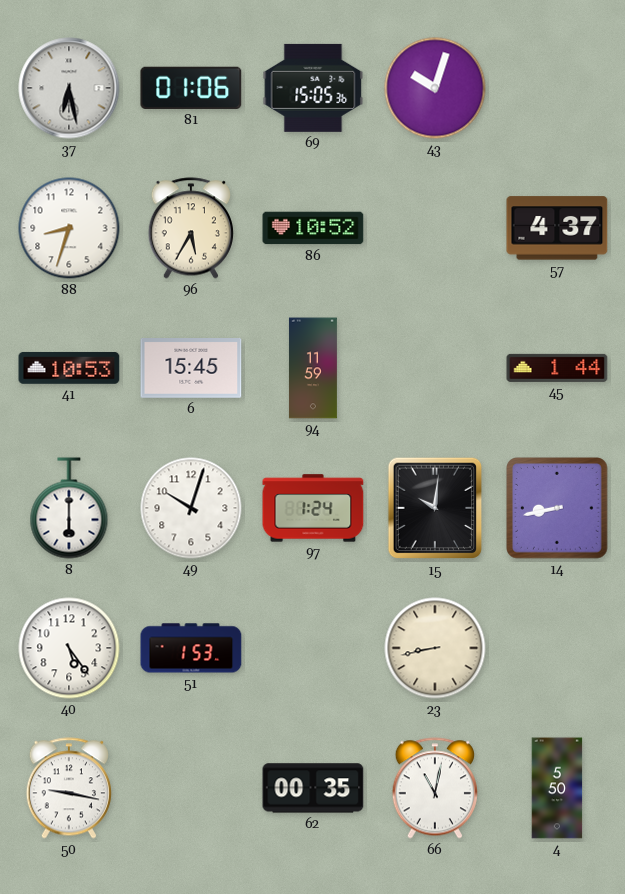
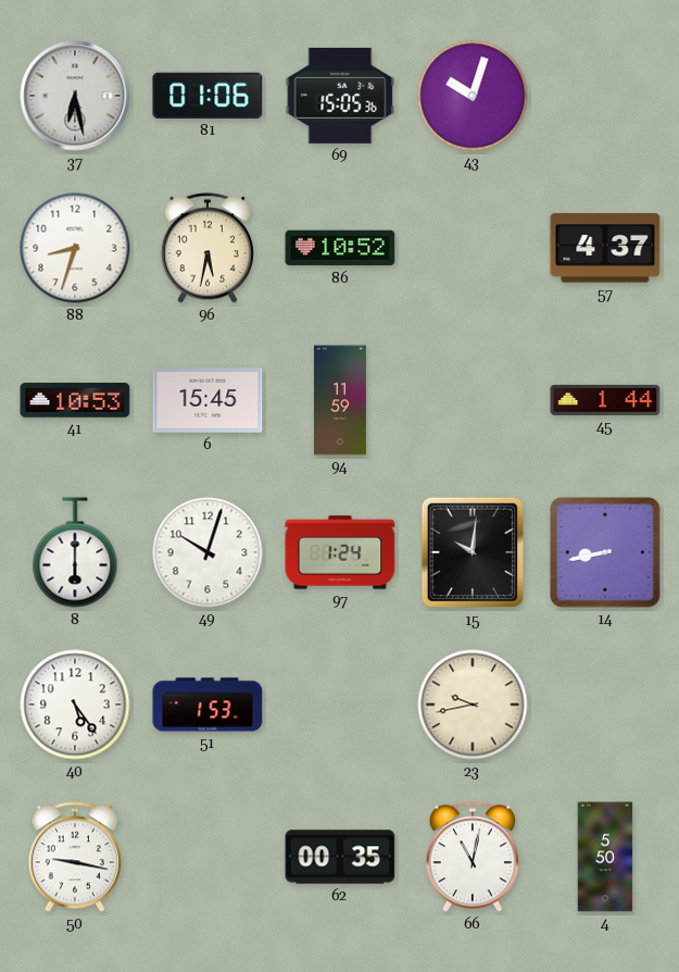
96: 5:35 -> 5:32 (208, 248)
23: 8:43 -> 9:43 (473, 705)
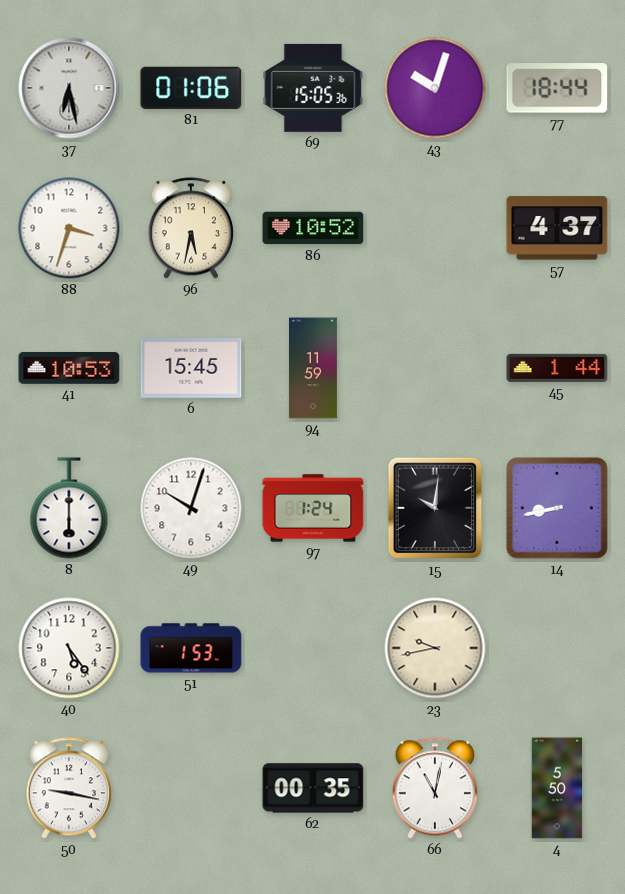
77: none -> 18:44 (557, 88)
88: 8:33 -> 3:33 (69, 228)
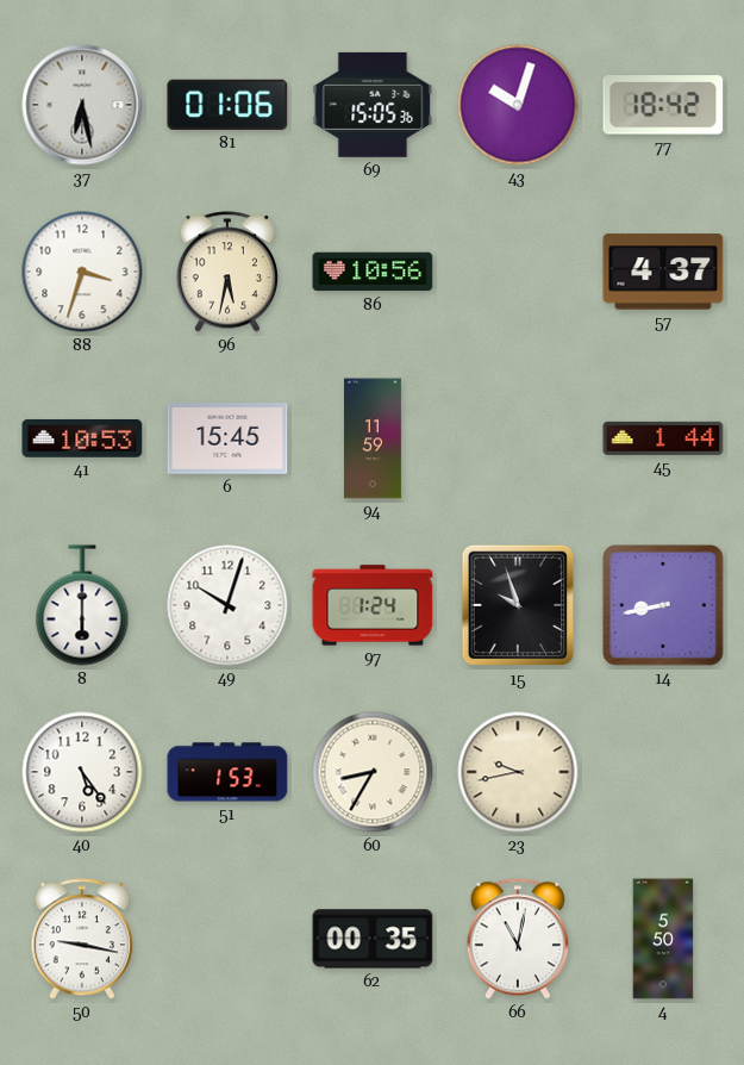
77: 18:44 -> 18:42 (663, 105)
86: 10:52 -> 10:56 (373, 272)
15: 10:01 -> 9:57 (518, 605)
60: none -> 8:35 (373, 772)
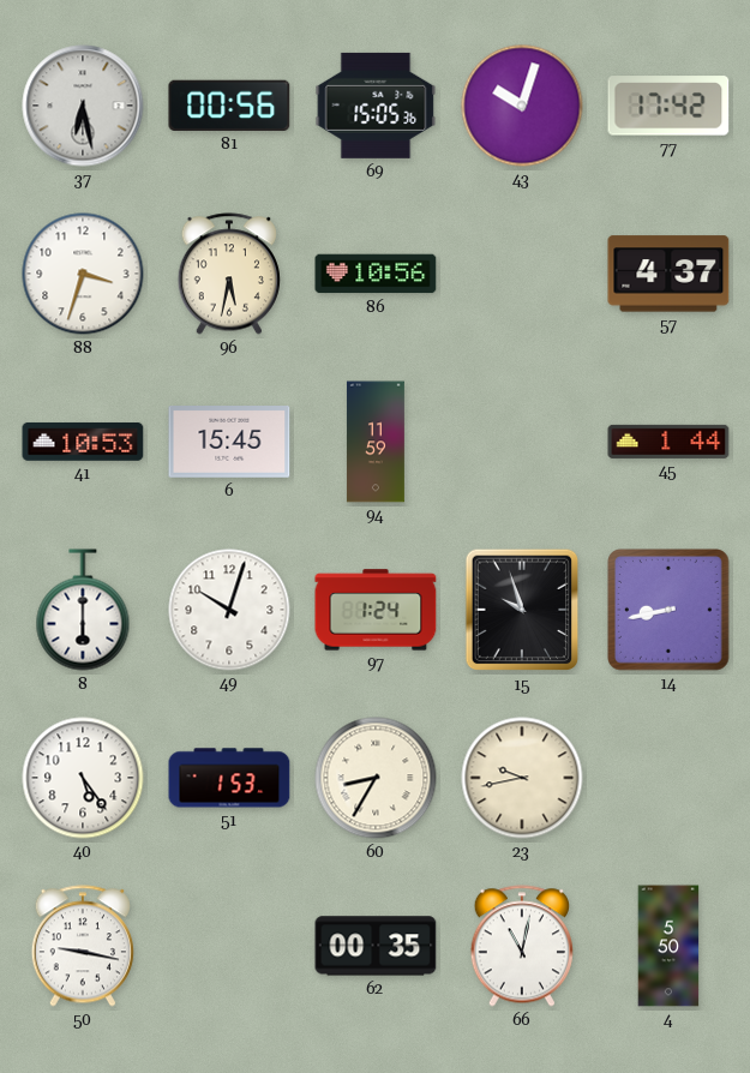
81: 01:06 -> 00:56 (229, 106)
77: 18:42 -> 17:42 (668, 106)
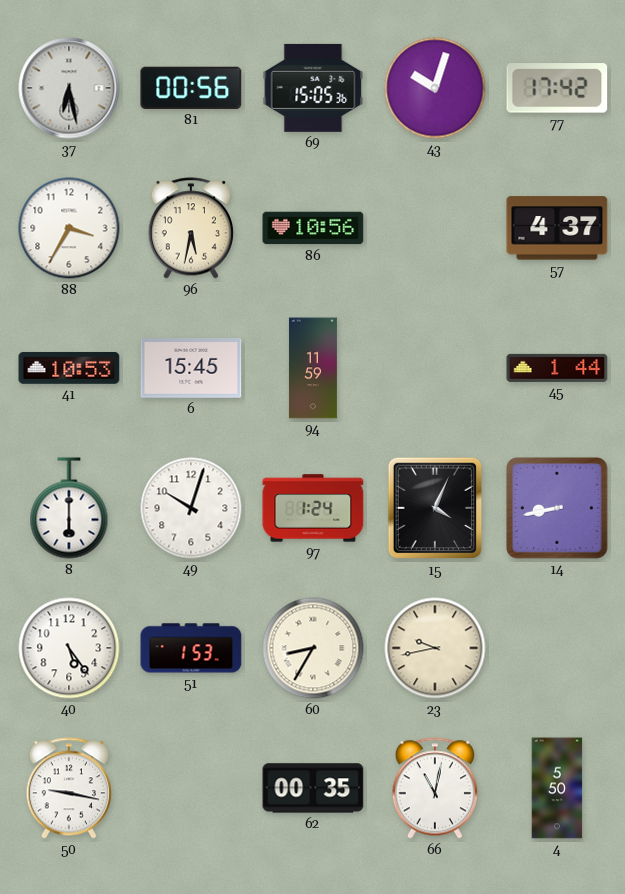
88: 3:33 -> 3:35 (69, 228)
15: 9:57 -> 4:04 (435, 508)
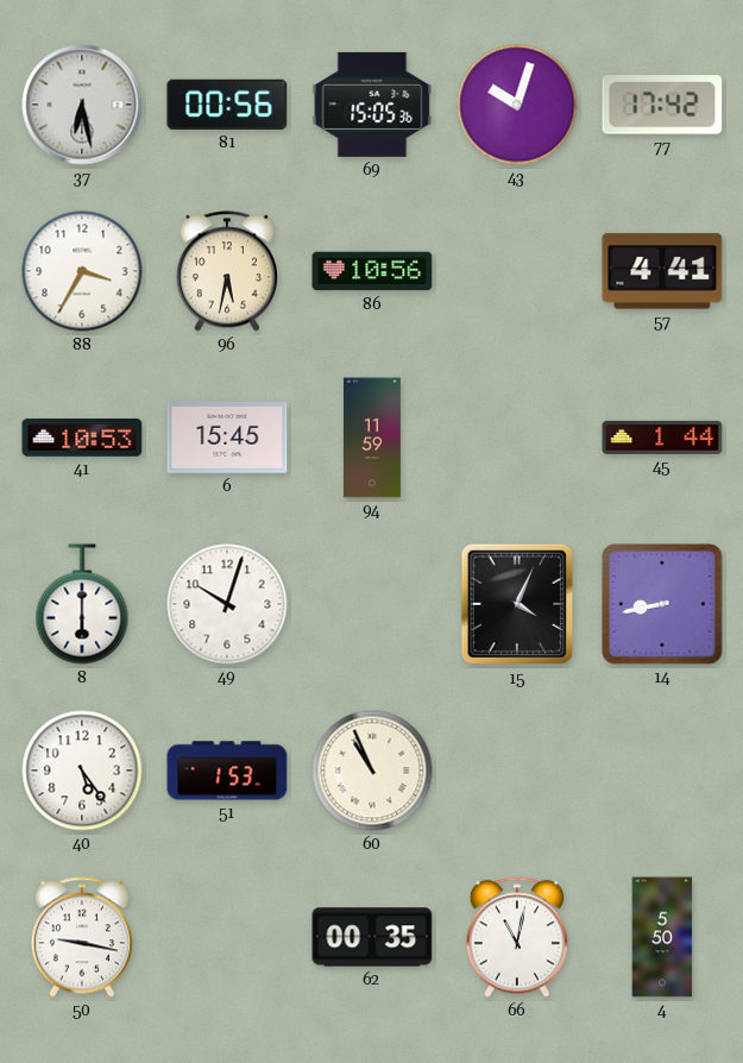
57: 4:37 -> 4:41 (662, 271)
97: 1:24 -> none (313, 508)
60: 8:35 -> 10:56 (372, 770)
23: 9:43 -> none (435, 648)
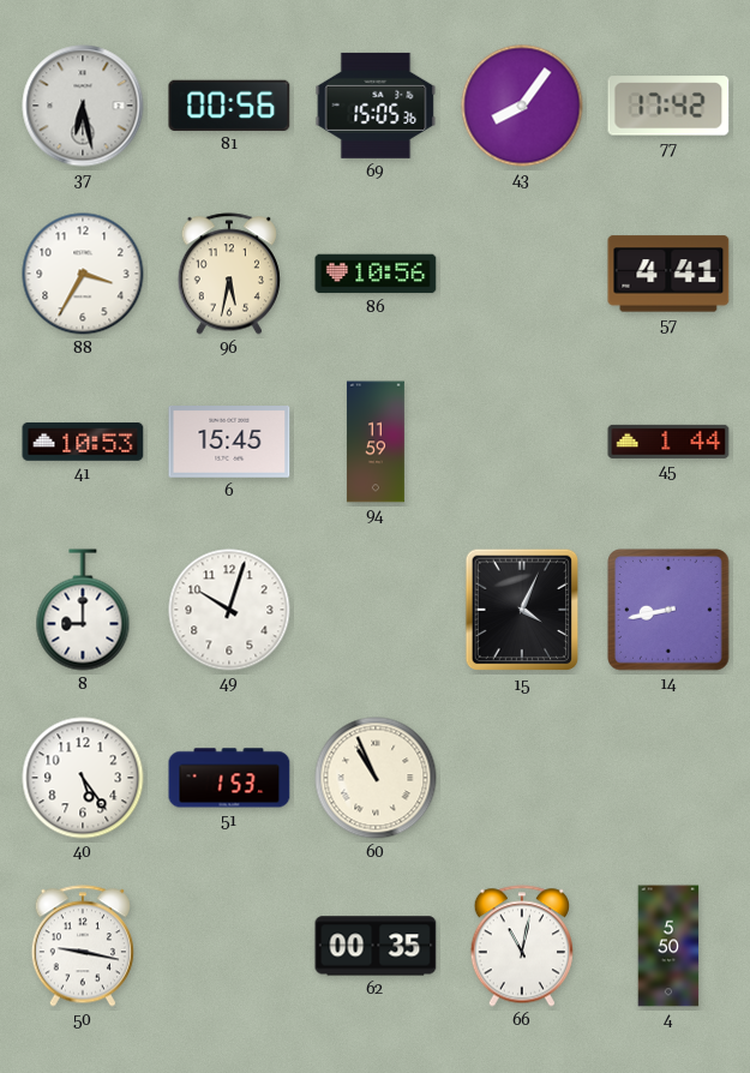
43: 10:03 -> 8:06 (522, 106)
8: 6:00 -> 9:00 (83, 610)
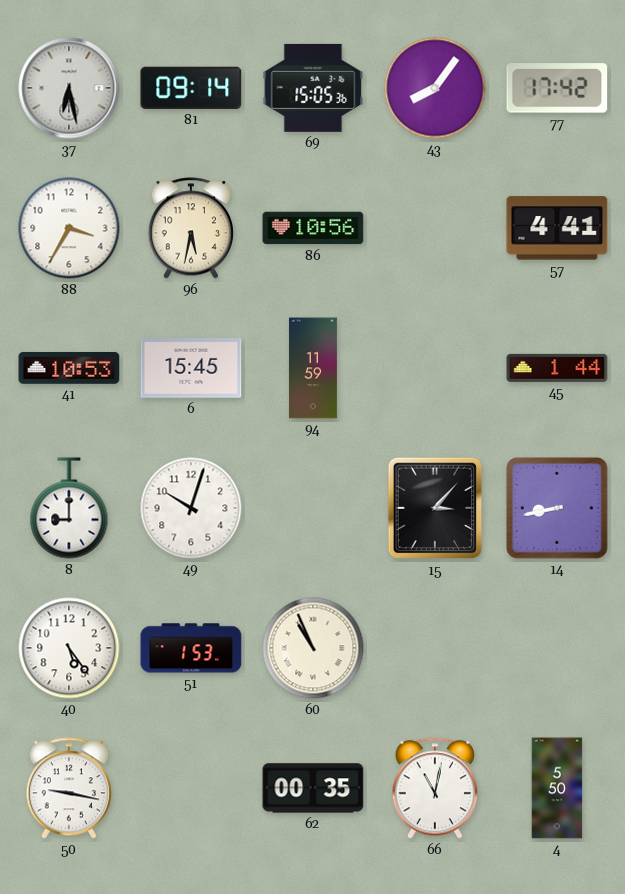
81: 00:56 -> 09:14 (191, 88)
15: 4:04 -> 3:07 (435, 508)
